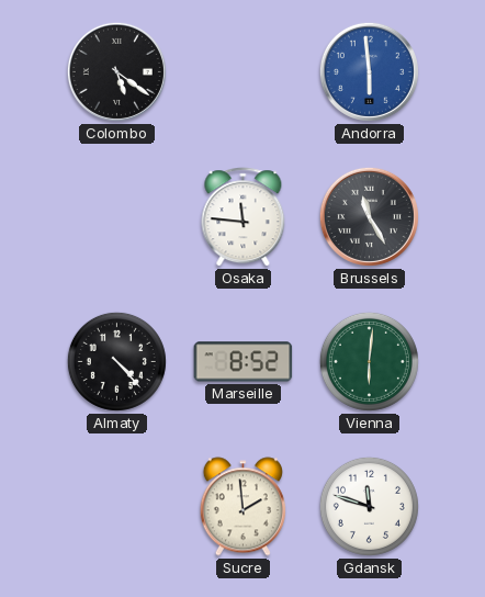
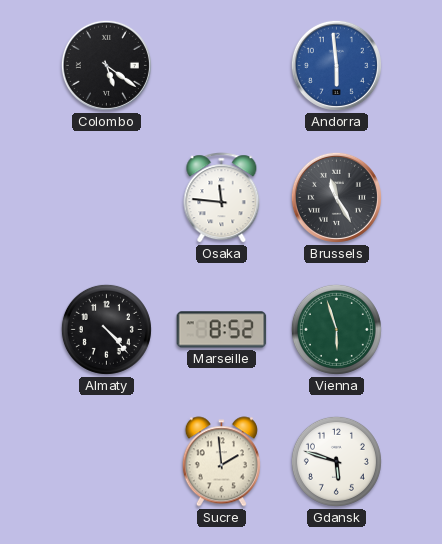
Vienna: 6:01 -> 5:57 (336, 329)
Gdansk: 11:48 -> 5:48 (336, 461)
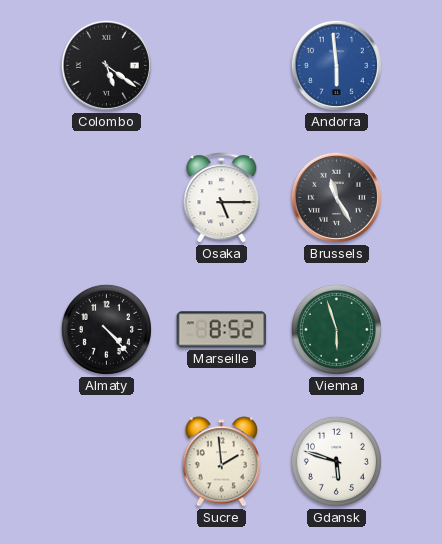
Osaka: 11:46 -> 5:15 (222, 198)
